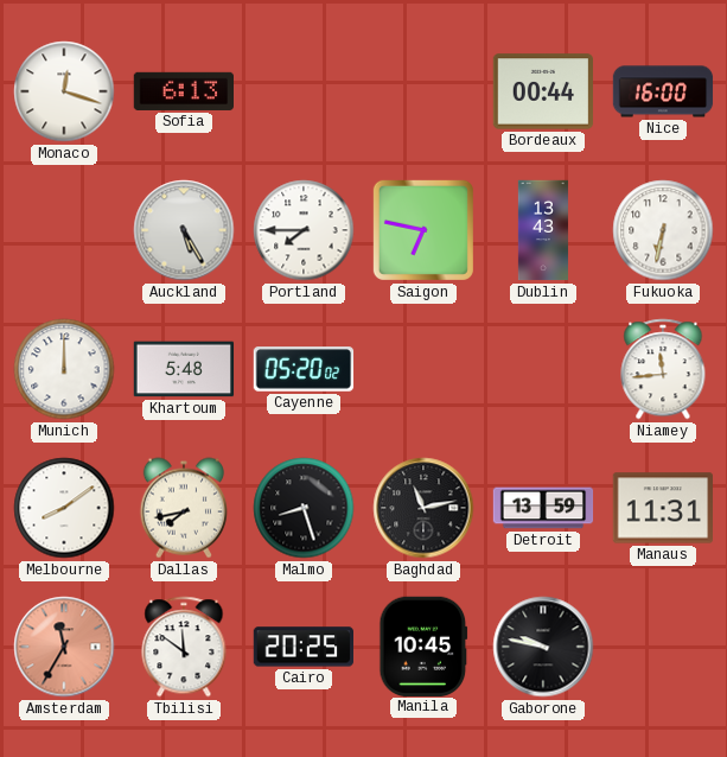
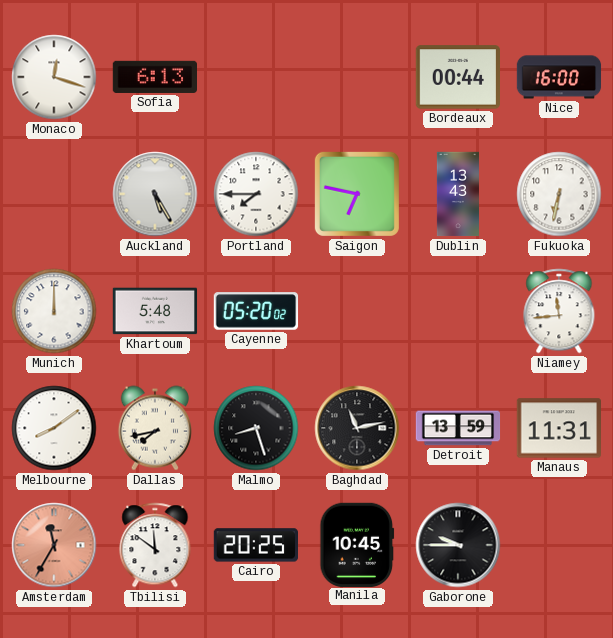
Gaborone: 9:47 -> 9:45 (458, 545)
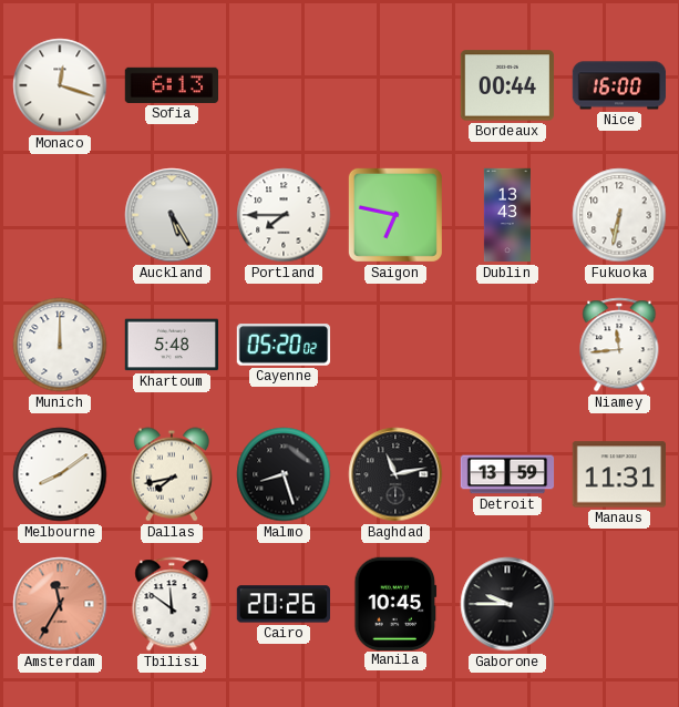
Cairo: 20:25 -> 20:26 (282, 604)
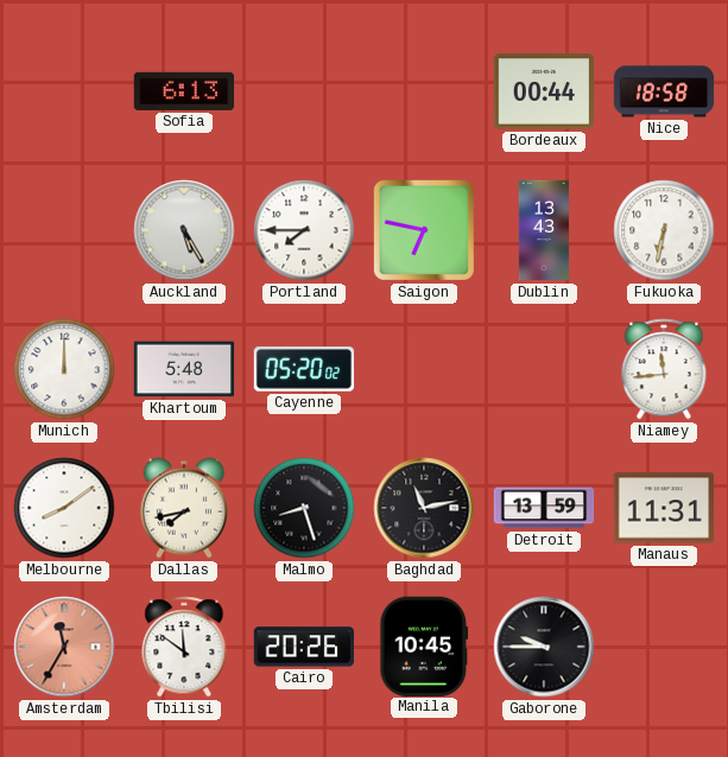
Monaco: 12:18 -> none (60, 85)
Nice: 16:00 -> 18:58 (664, 91)
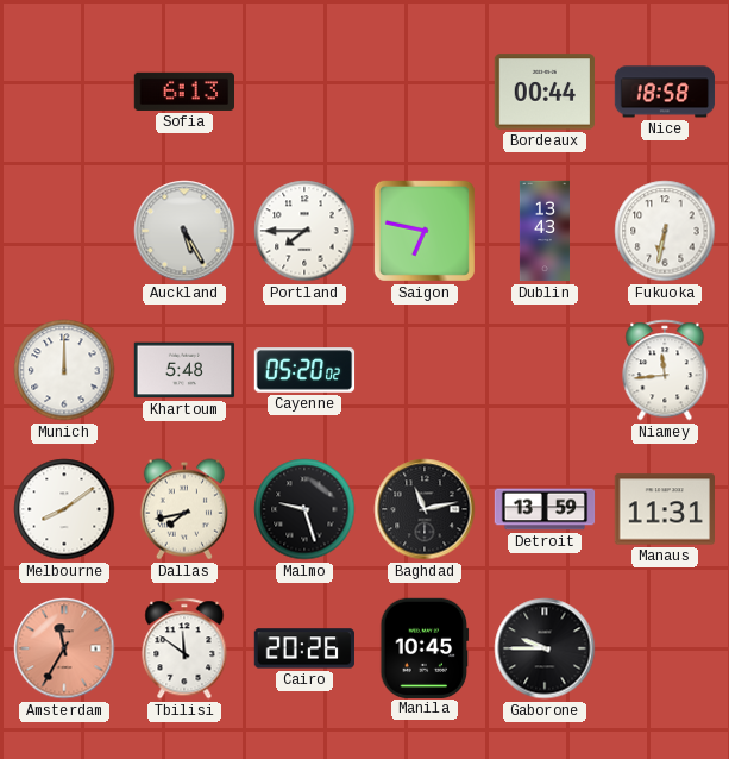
Malmo: 8:27 -> 9:27 (304, 509)
